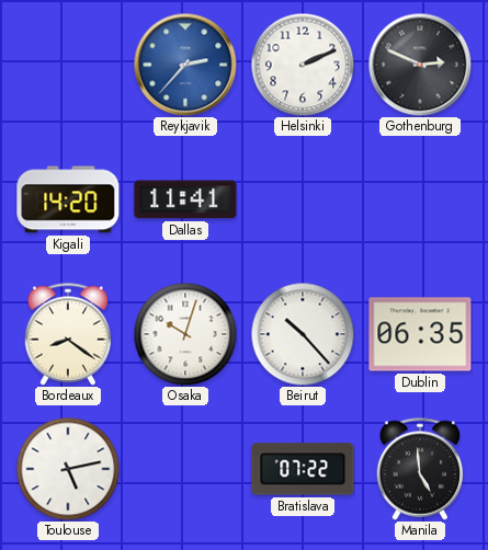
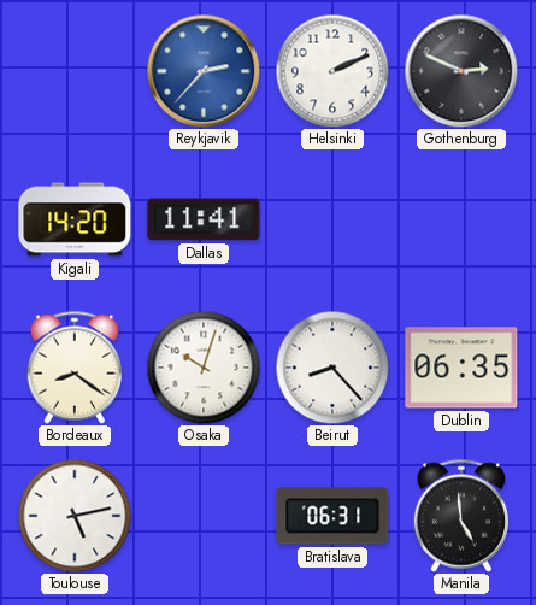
Beirut: 10:23 -> 8:23 (332, 368)
Bratislava: 07:22 -> 06:31 (332, 516)
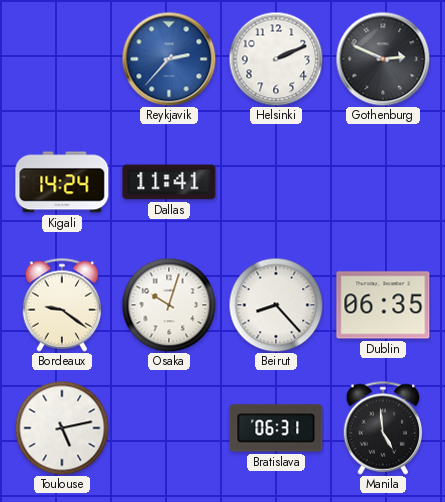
Kigali: 14:20 -> 14:24 (62, 182)
Bordeaux: 8:21 -> 9:21 (62, 305)
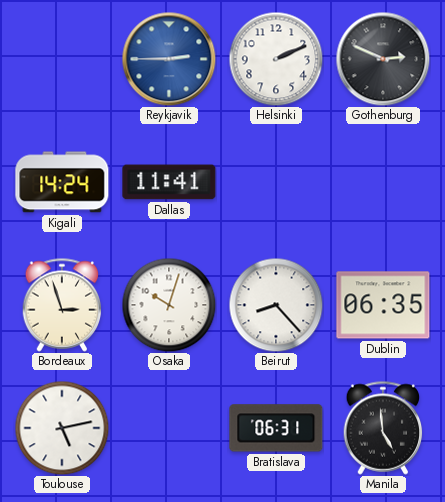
Reykjavik: 2:37 -> 2:45 (169, 59)
Bordeaux: 9:21 -> 2:57 (62, 305)
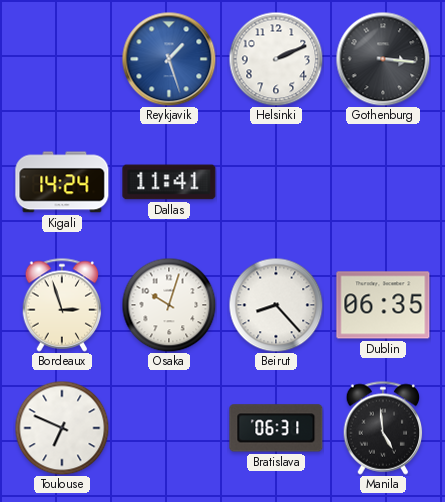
Reykjavik: 2:45 -> 1:27 (169, 59)
Gothenburg: 2:49 -> 3:16 (383, 59)
Toulouse: 5:13 -> 6:49 (62, 428)
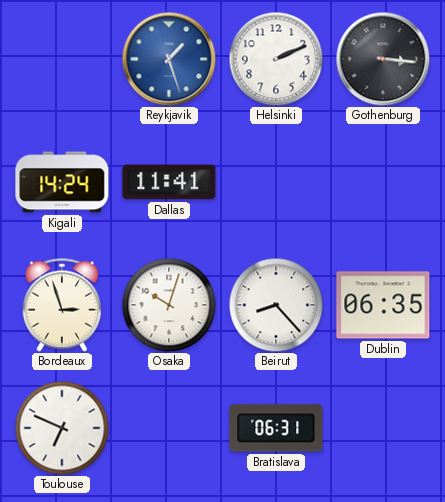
Manila: 4:59 -> none (383, 428)
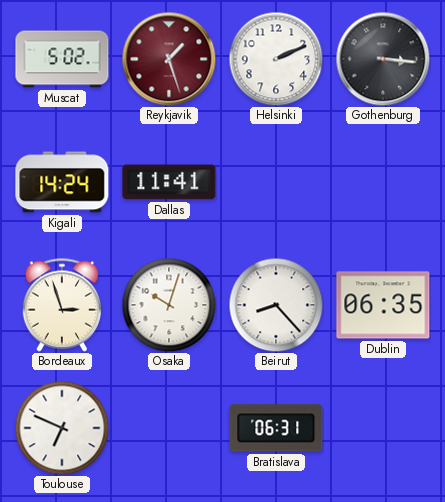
Muscat: none -> 5:02 (62, 59)
Reykjavik dial: blue -> burgundy (169, 59)
